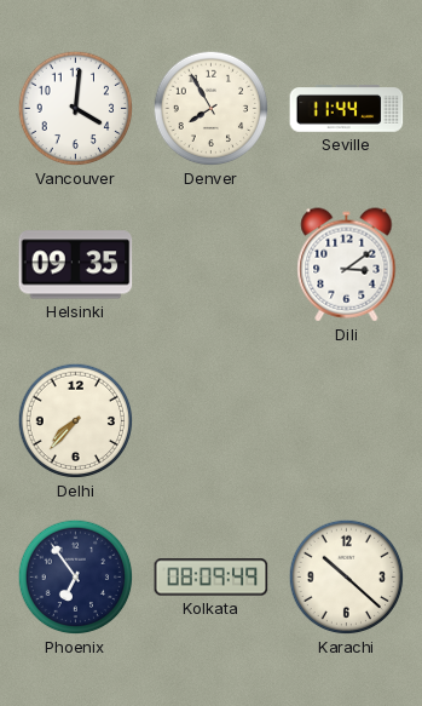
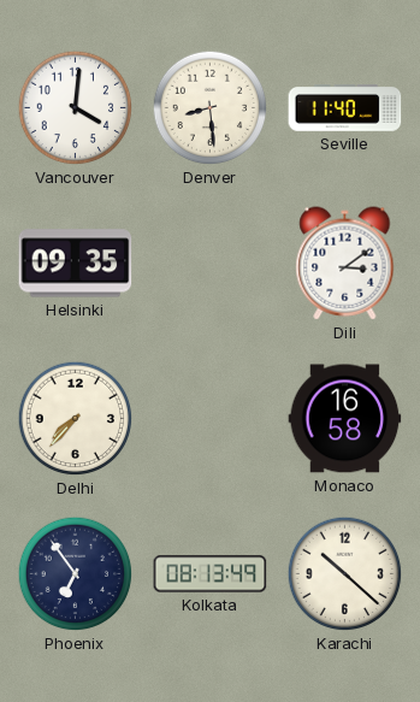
Denver: 7:55 -> 8:29 (211, 108)
Seville: 11:44 -> 11:40 (345, 108)
Monaco: none -> 16:58 (345, 419)
Kolkata: 08:09 -> 08:13 (211, 574)
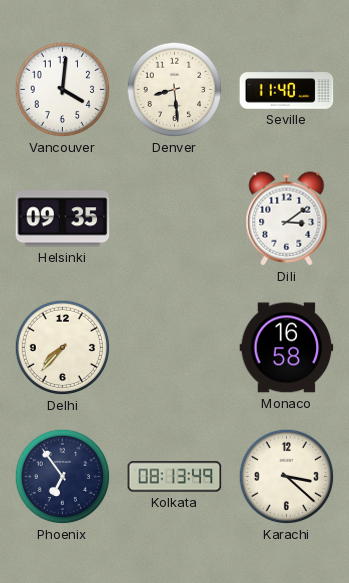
Karachi: 10:22 -> 3:22 (287, 477)
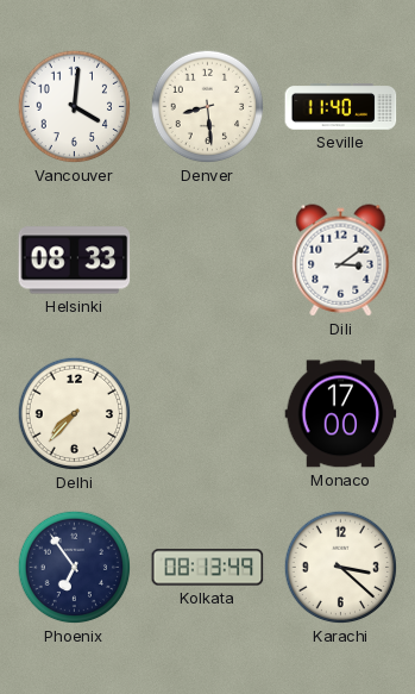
Helsinki: 09:35 -> 08:33 (75, 261)
Monaco: 16:58 -> 17:00 (341, 414)
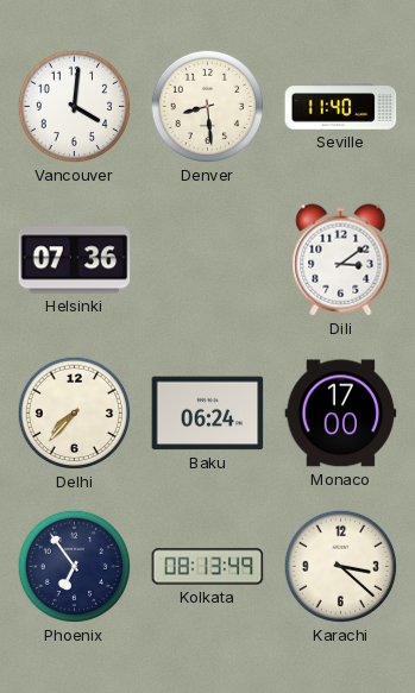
Helsinki: 08:33 -> 07:36 (75, 260)
Baku: none -> 06:24 (208, 414)
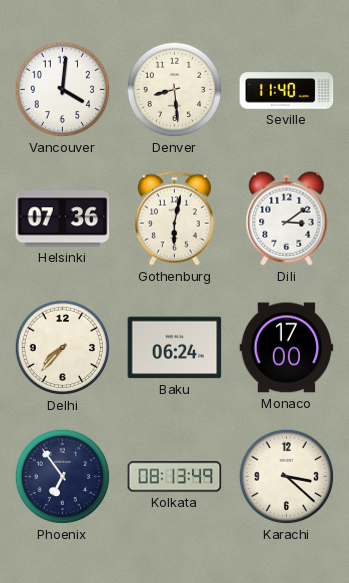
Gothenburg: none -> 6:02 (174, 219)
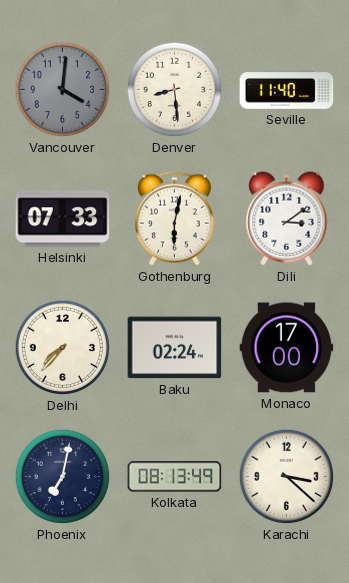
Vancouver dial: white -> grey (63, 90)
Helsinki: 07:36 -> 07:33 (63, 219)
Baku: 06:24 -> 02:24 (175, 348)
Phoenix: 6:54 -> 7:02 (63, 477)
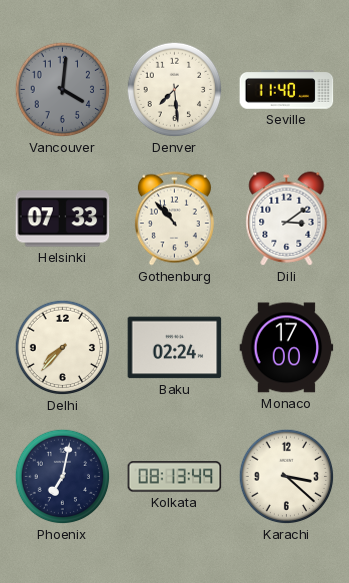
Denver: 8:29 -> 7:29 (175, 90)
Gothenburg: 6:02 -> 10:53 (174, 219)
